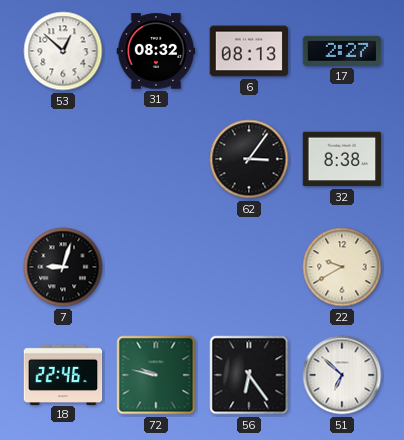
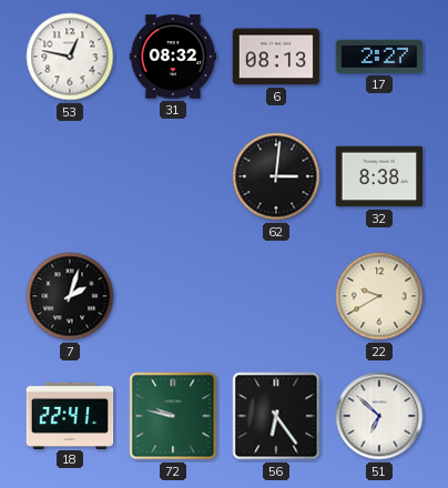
53: 12:52 -> 12:47 (70, 57)
62: 3:06 -> 3:01 (276, 176)
7: 9:03 -> 2:03 (70, 296)
18: 22:46 -> 22:41 (70, 415)
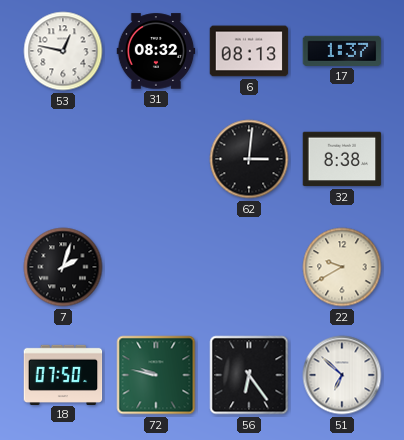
17: 2:27 -> 1:37 (342, 51)
18: 22:41 -> 07:50 (63, 374)
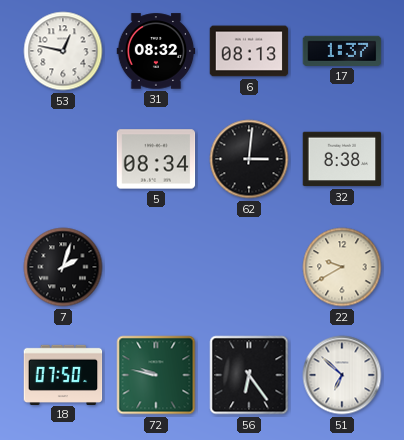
5: none -> 08:34 (156, 159)
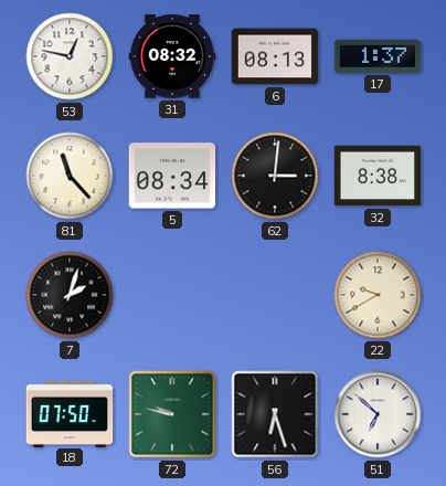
81: none -> 11:23 (70, 176)
56: 6:24 -> 6:27 (275, 414)
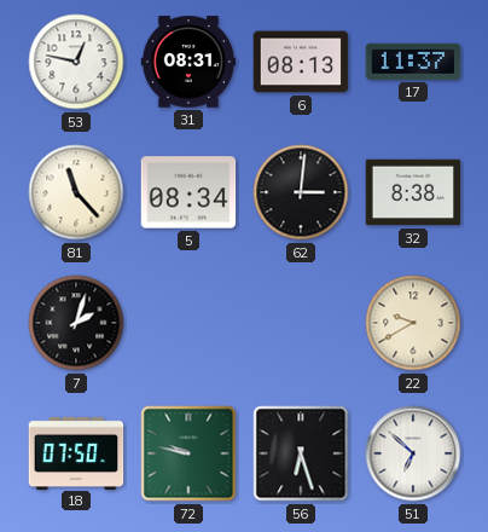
31: 08:32 -> 08:31 (188, 62)
17: 1:37 -> 11:37 (413, 62)
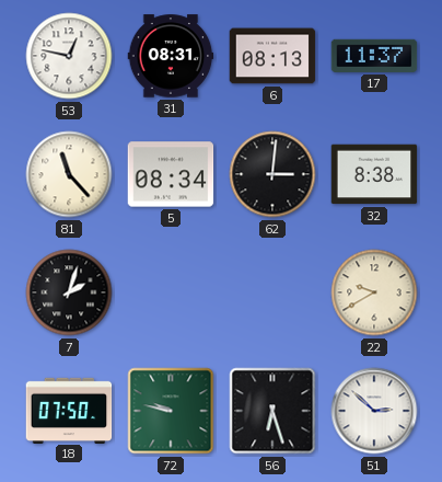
51: 6:52 -> 2:52 (374, 411)
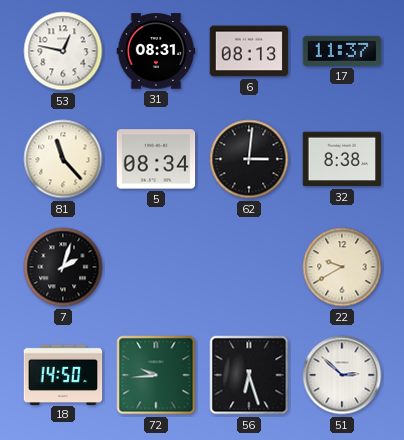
18: 07:50 -> 14:50 (63, 374)
72: 9:47 -> 9:44 (156, 375)
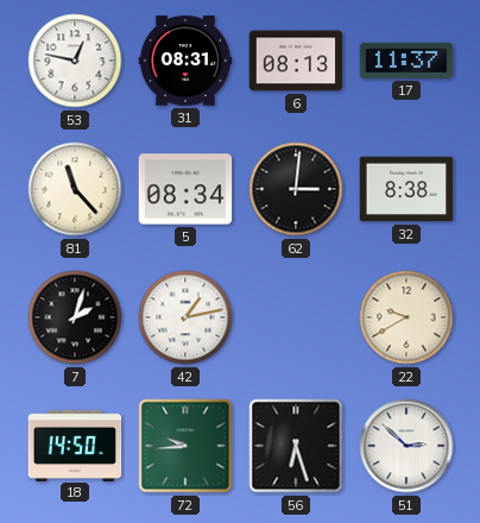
42: none -> 1:13 (185, 317)
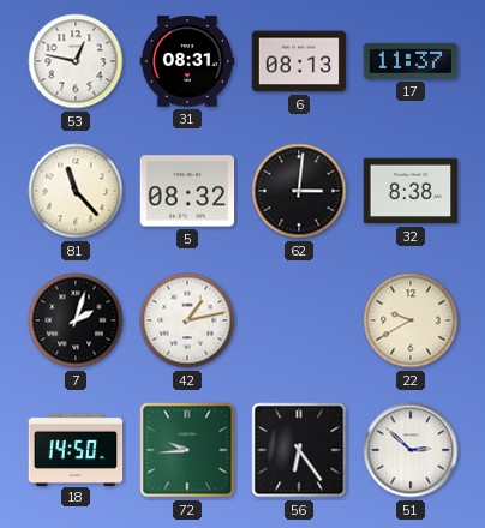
5: 08:34 -> 08:32 (187, 191)
56: 6:27 -> 6:24 (299, 450)
